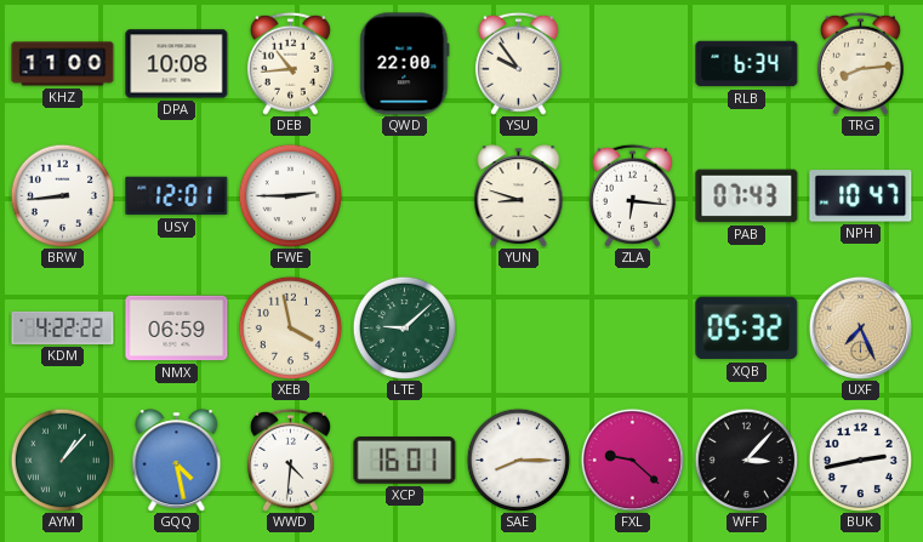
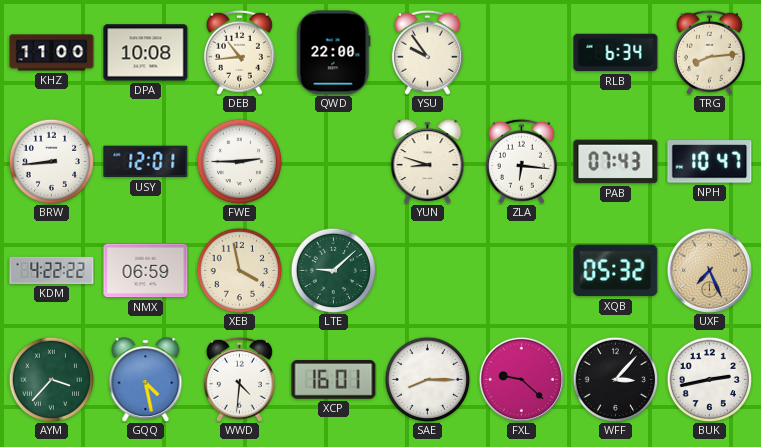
AYM: 1:07 -> 3:37 (51, 379)
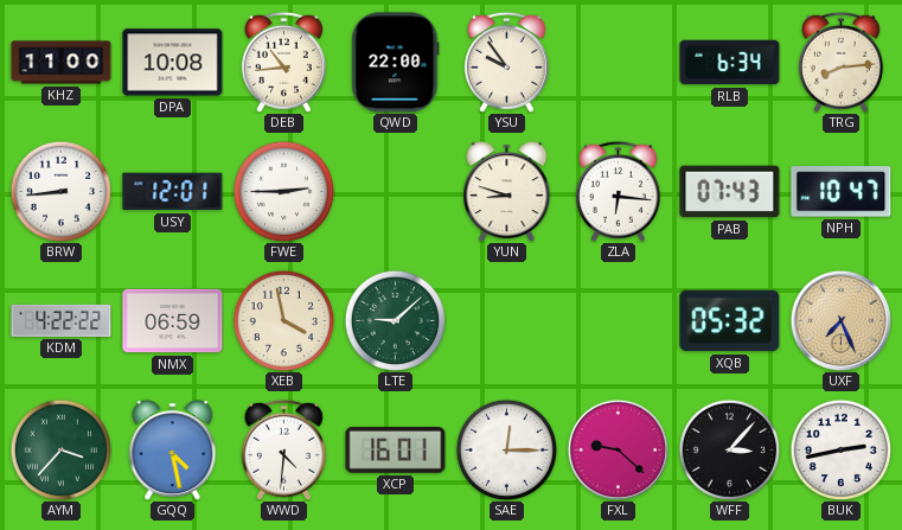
SAE: 8:15 -> 12:15 (506, 449)
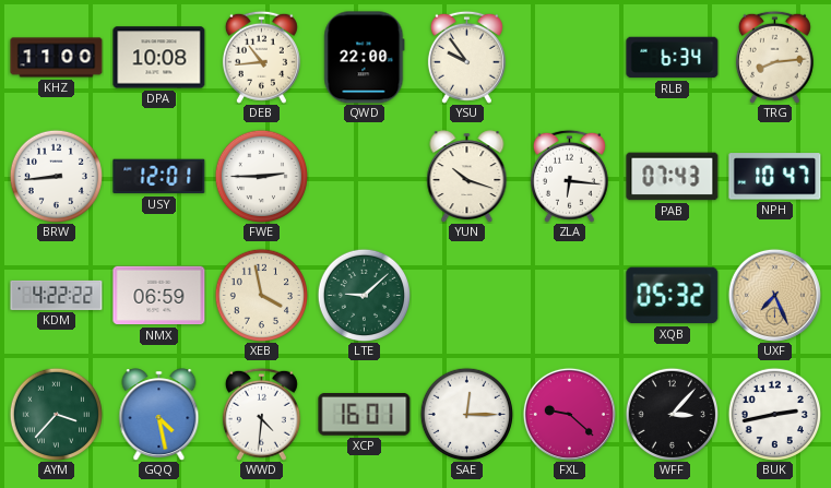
YUN: 8:48 -> 10:18 (467, 177)
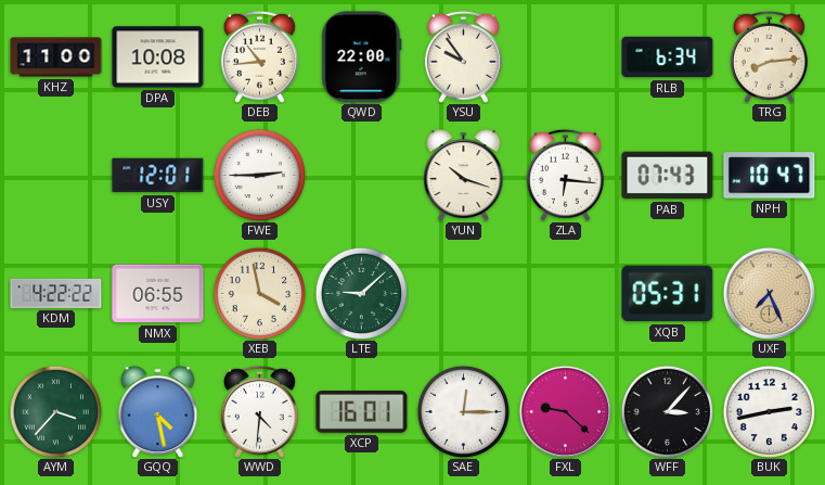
BRW: 8:44 -> none (56, 176)
NMX: 06:59 -> 06:55 (158, 294)
XQB: 05:32 -> 05:31 (668, 294)
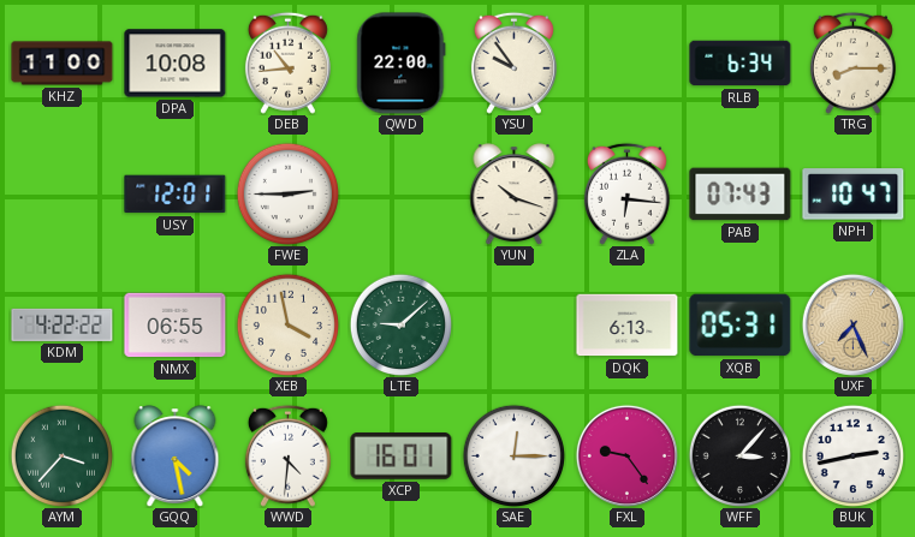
TRG: 8:14 -> 8:15 (852, 62)
DQK: none -> 6:13 (628, 326)
FXL: 9:22 -> 9:24 (626, 455)
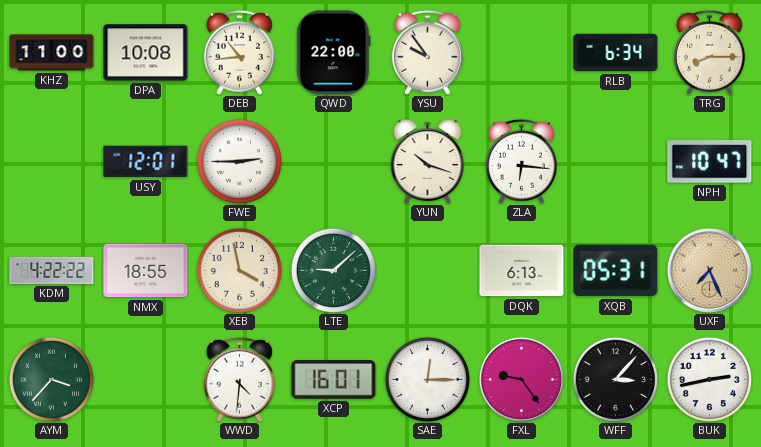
PAB: 07:43 -> none (741, 195)
NMX: 06:55 -> 18:55 (146, 271)
GQQ: 4:28 -> none (176, 457)
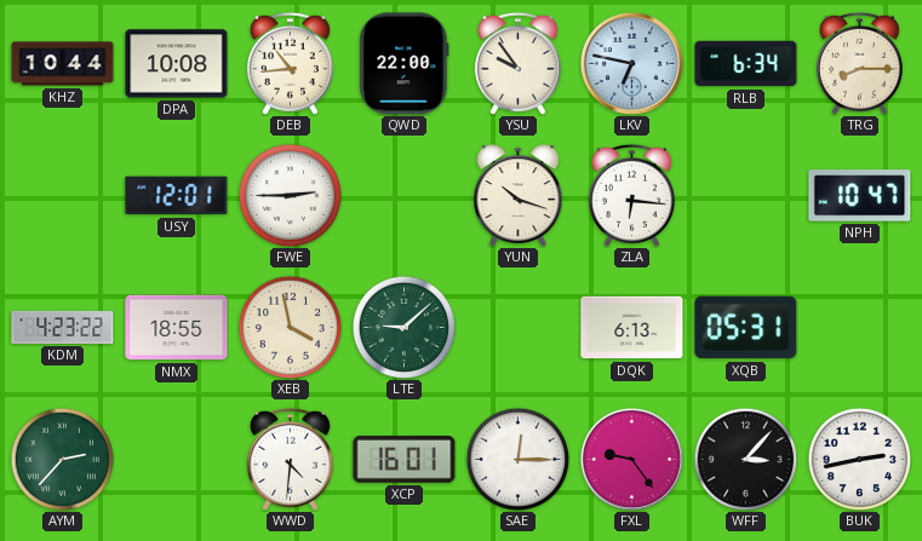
KHZ: 11:00 -> 10:44 (63, 64)
LKV: none -> 6:47 (631, 63)
KDM: 4:22 -> 4:23 (63, 327)
UXF: 7:26 -> none (709, 270)
AYM: 3:37 -> 2:37 (62, 459)
